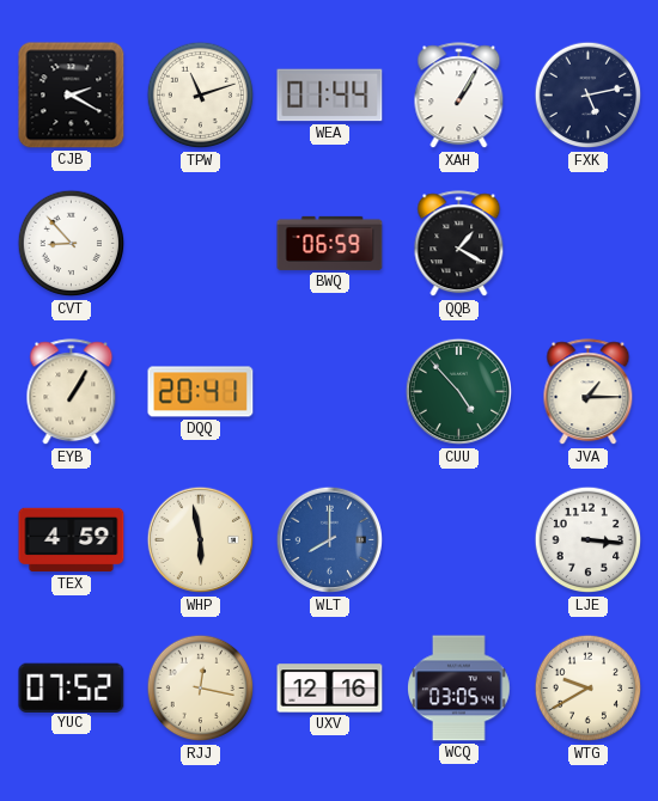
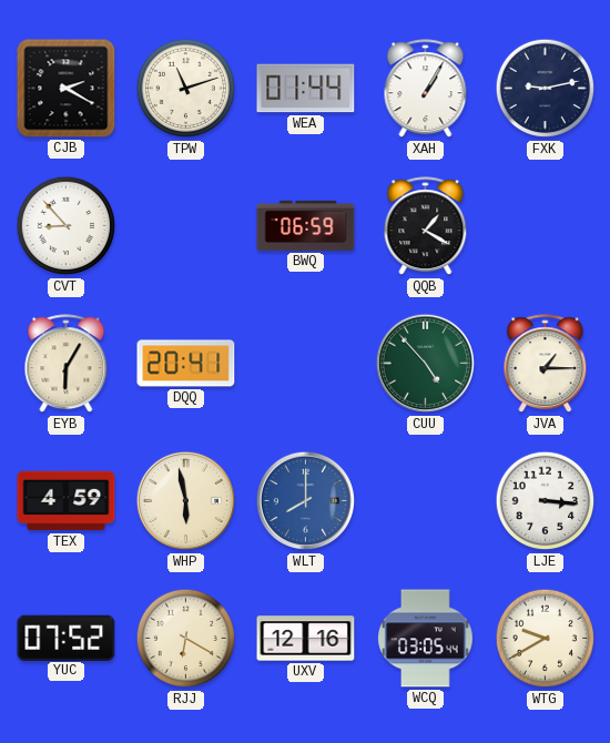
FXK: 5:13 -> 9:13 (546, 89)
EYB: 1:05 -> 6:05 (67, 364)
RJJ: 12:17 -> 6:20 (186, 639)
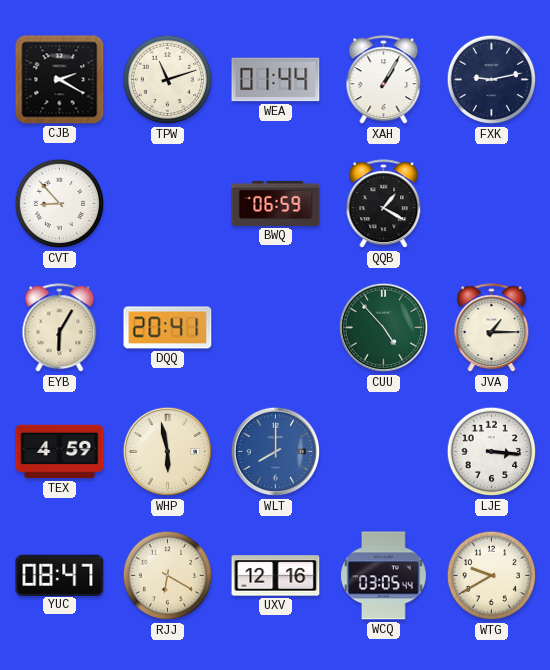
YUC: 07:52 -> 08:47 (60, 575)
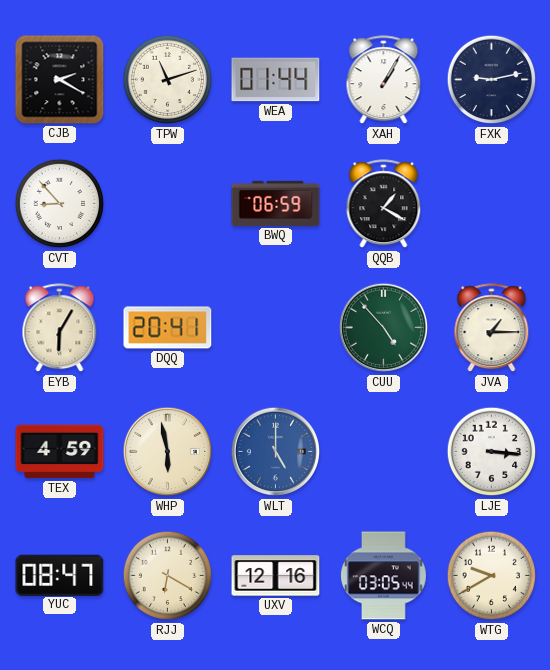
WLT: 8:00 -> 5:00 (276, 452)
